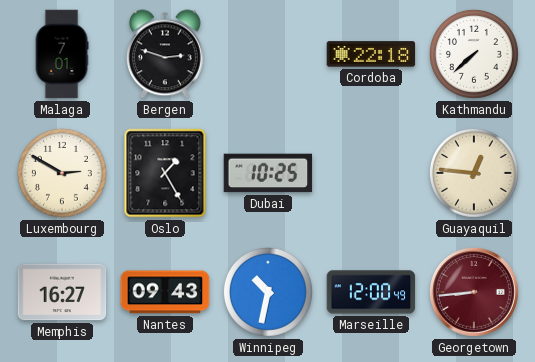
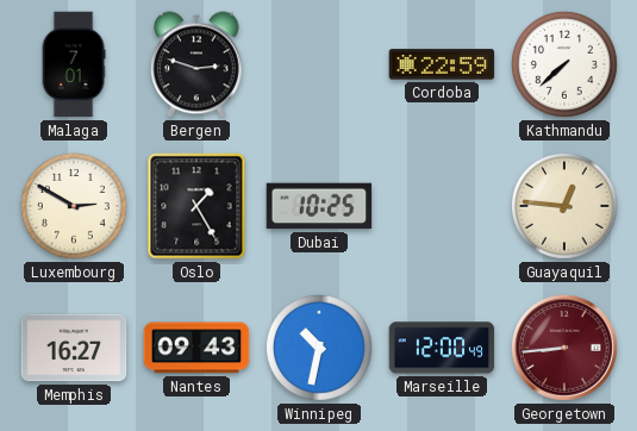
Cordoba: 22:18 -> 22:59 (442, 64)
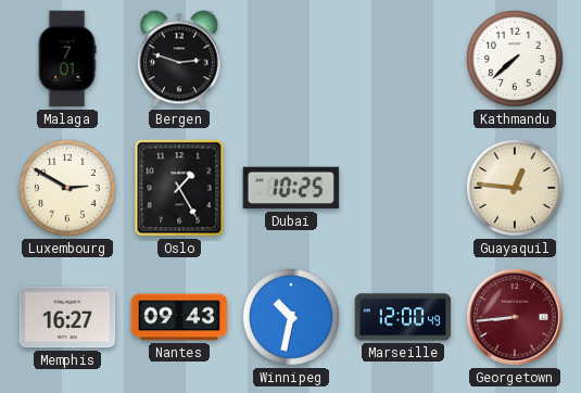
Cordoba: 22:59 -> none (442, 64)
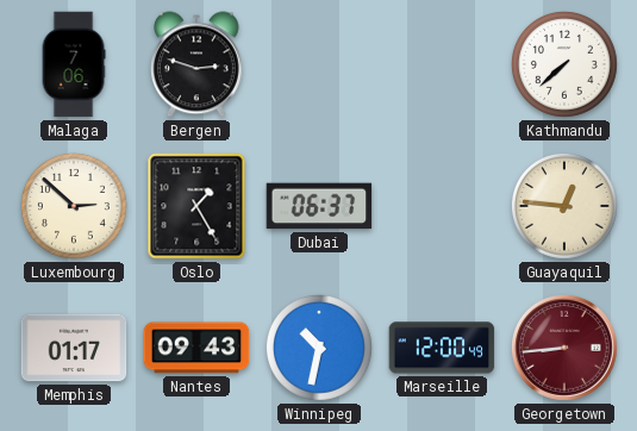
Malaga: 7:01 -> 7:06 (74, 64)
Luxembourg: 2:50 -> 2:52 (74, 206)
Dubai: 10:25 -> 06:37 (319, 206)
Memphis: 16:27 -> 01:17 (74, 348)
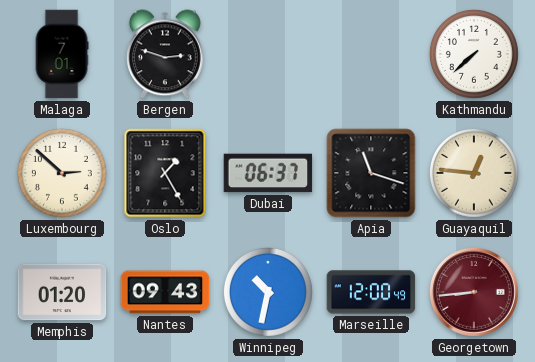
Malaga: 7:06 -> 7:01 (62, 54)
Apia: none -> 11:18 (371, 173)
Memphis: 01:17 -> 01:20 (62, 292)
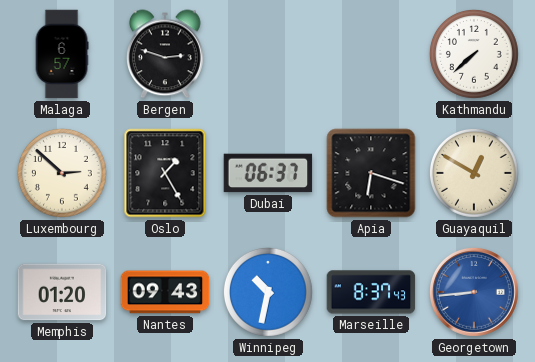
Malaga: 7:01 -> 6:57 (62, 54)
Apia: 11:18 -> 6:18 (371, 173)
Guayaquil: 12:46 -> 12:50 (474, 173)
Marseille: 12:00 -> 8:37 (371, 292)
Georgetown dial: burgundy -> blue (474, 292)
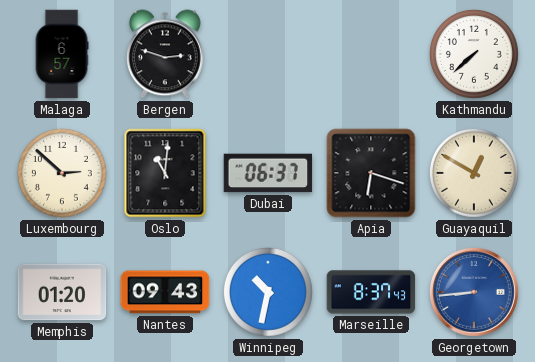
Oslo: 1:25 -> 11:01 (165, 173)
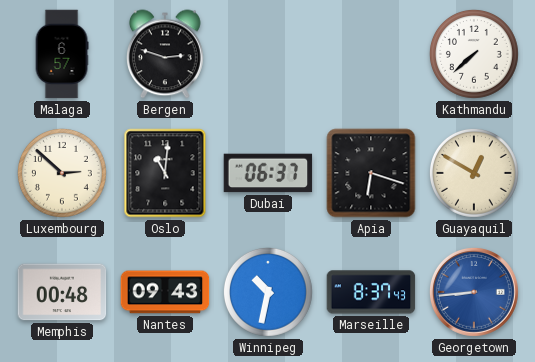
Memphis: 01:20 -> 00:48 (62, 292)
